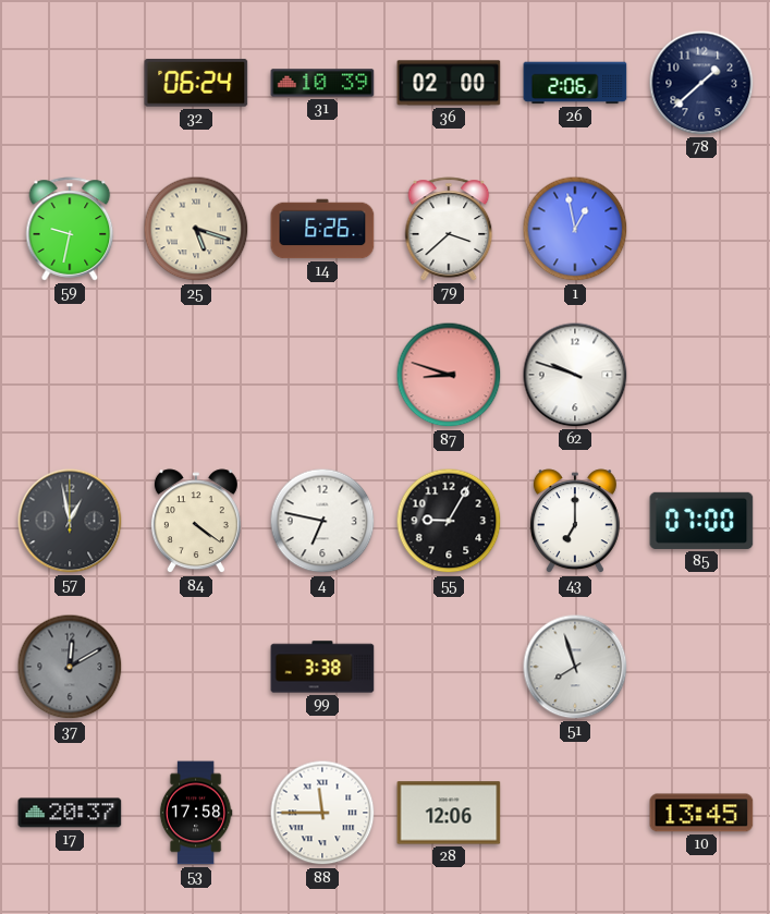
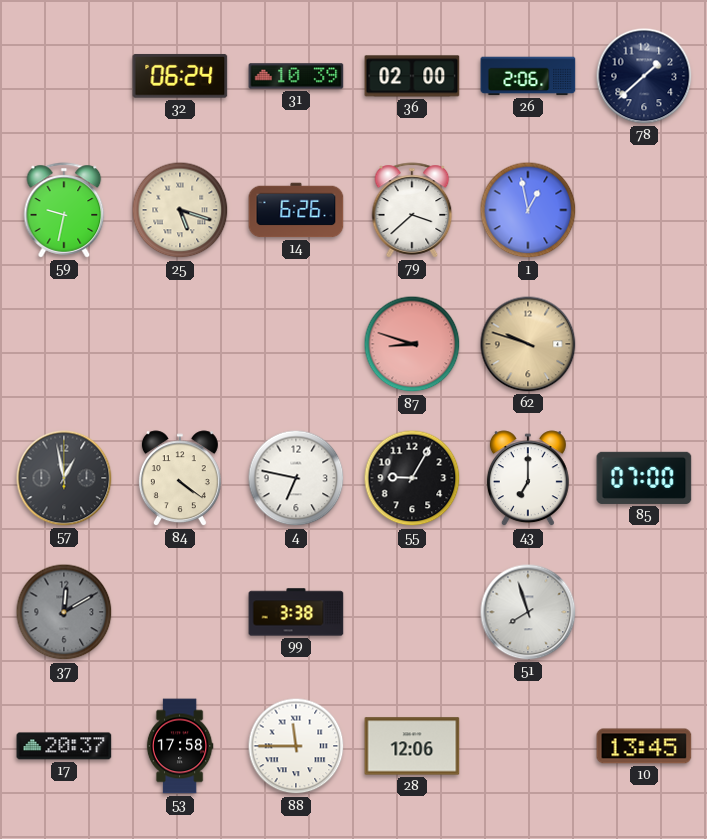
62 dial: white -> champagne (528, 344)
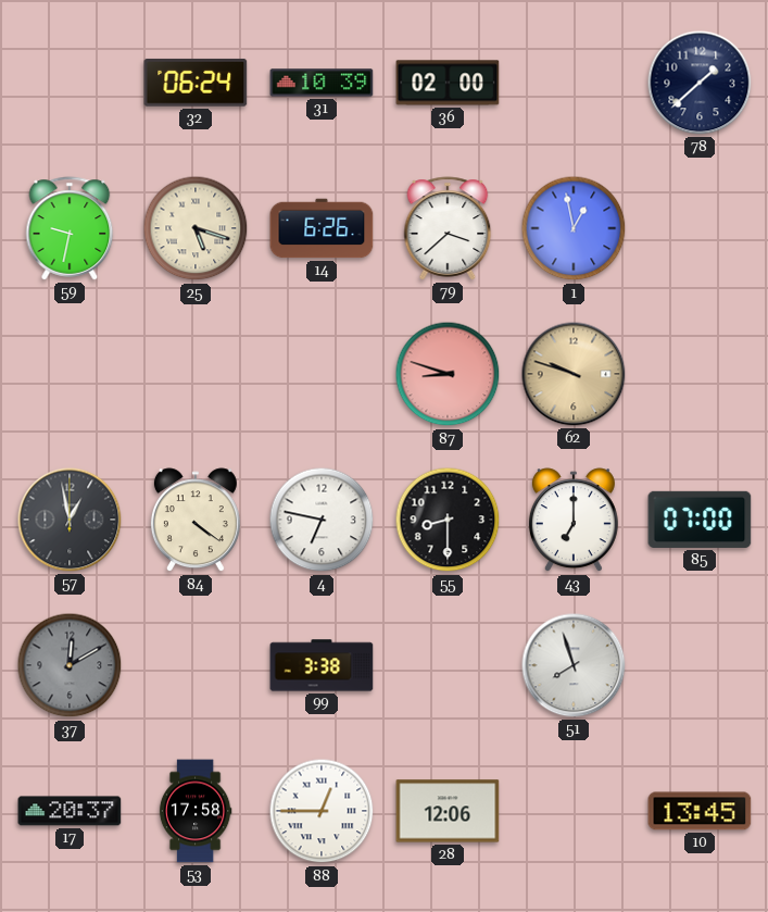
26: 2:06 -> none (528, 76)
55: 9:05 -> 8:30 (448, 520)
88: 11:45 -> 12:45 (322, 811)
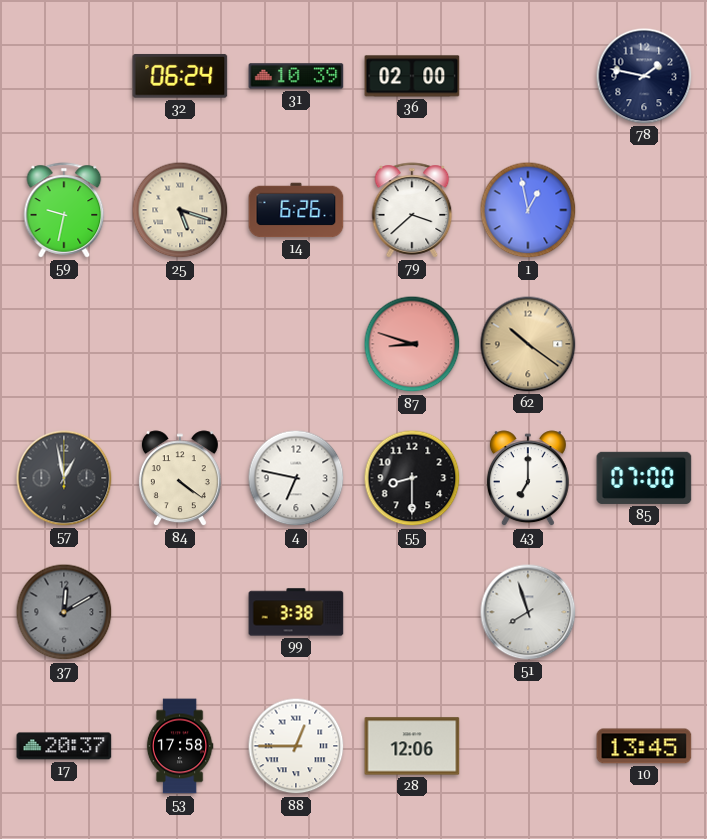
78: 1:38 -> 1:47 (644, 76)
62: 9:48 -> 10:21 (528, 344)
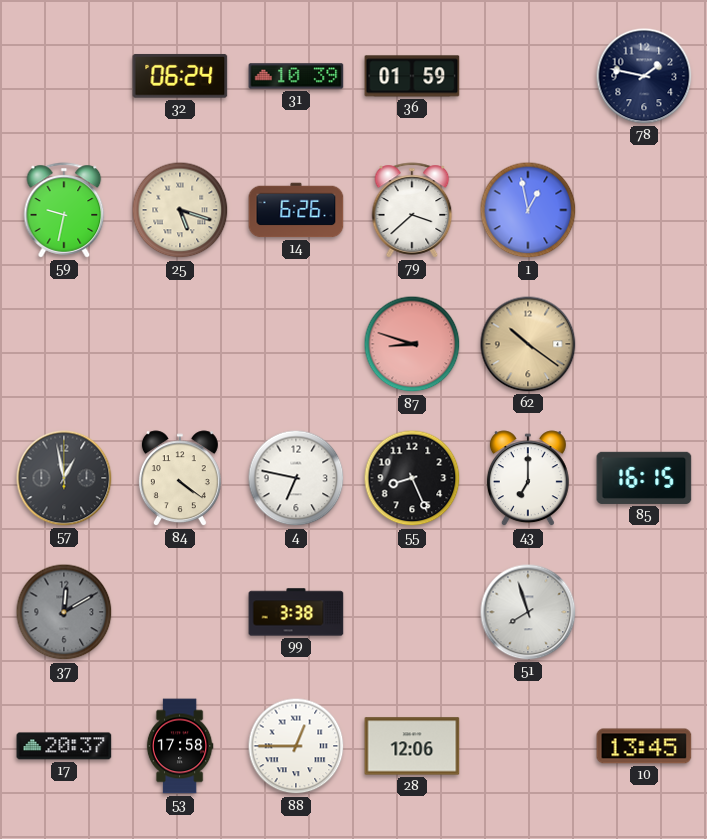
36: 02:00 -> 01:59 (412, 76)
55: 8:30 -> 8:26 (412, 478)
85: 07:00 -> 16:15 (644, 478)
